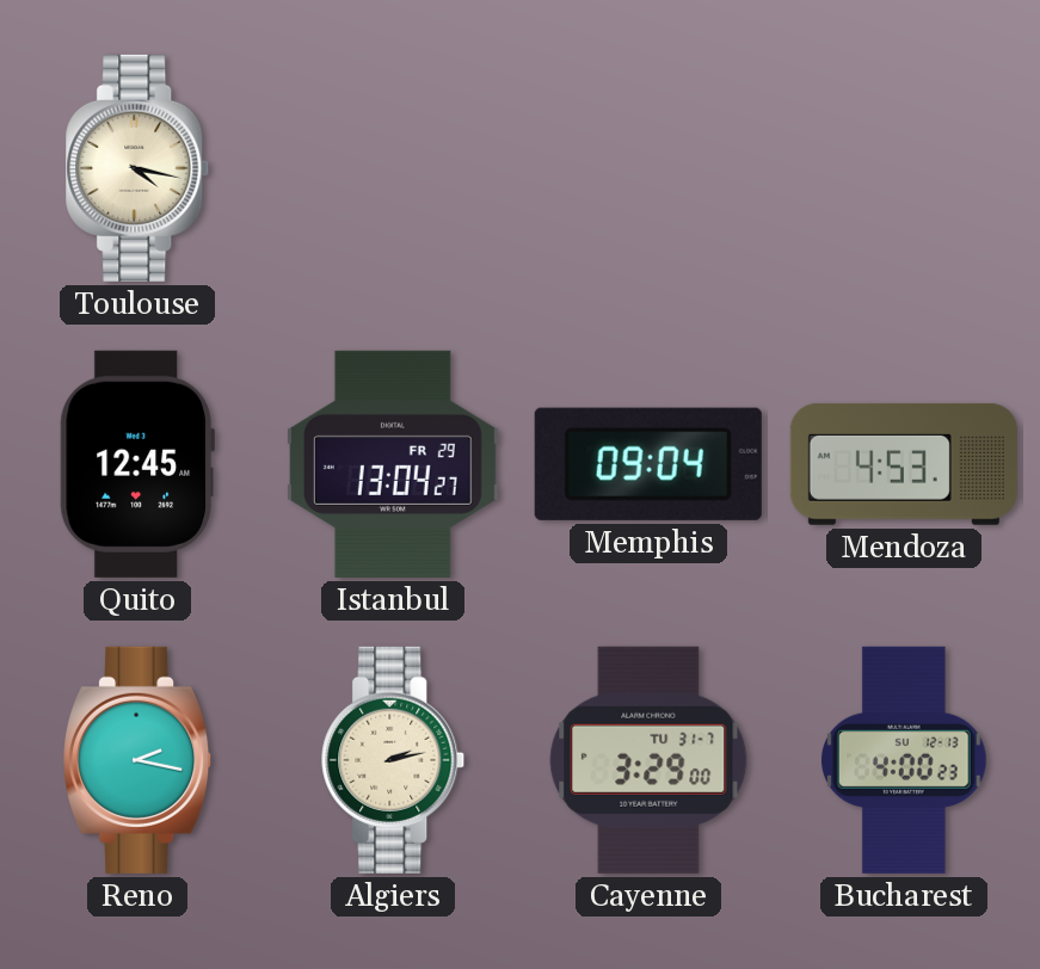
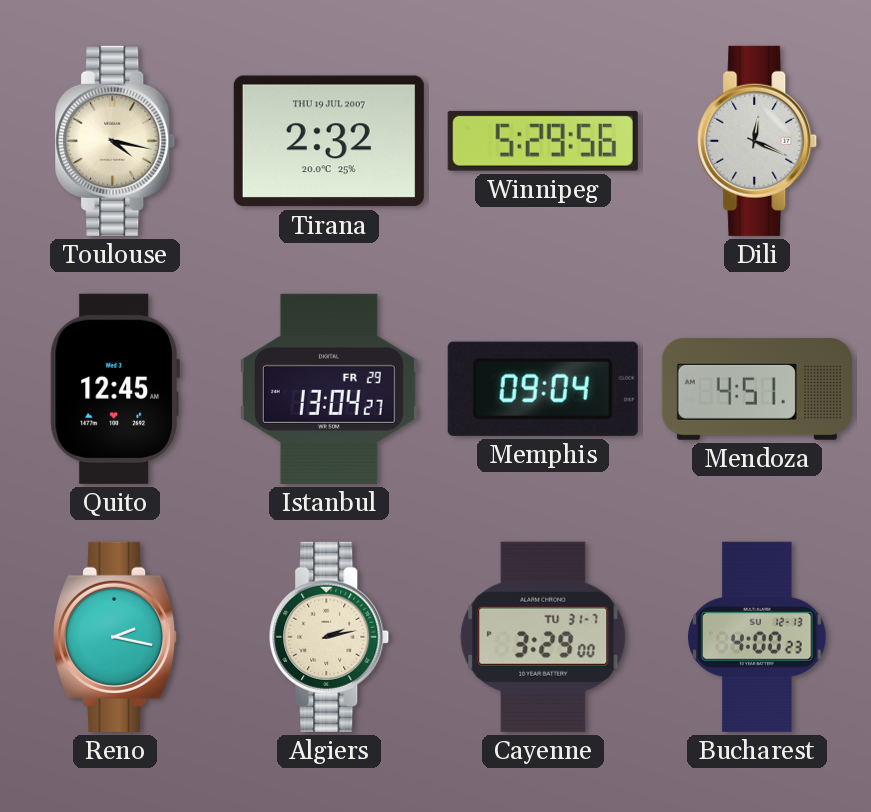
Tirana: none -> 2:32 (329, 141)
Winnipeg: none -> 5:29 (543, 141)
Dili: none -> 12:19 (757, 141)
Mendoza: 4:53 -> 4:51 (757, 389)
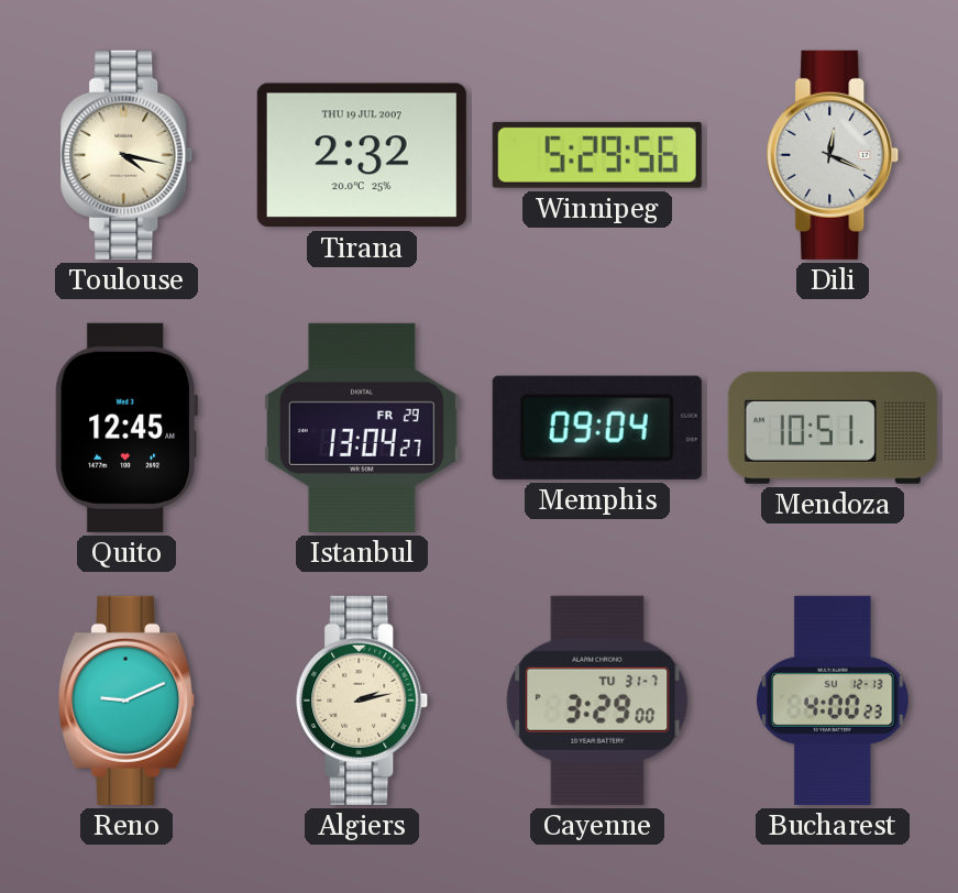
Mendoza: 4:51 -> 10:51 (833, 428)
Reno: 2:17 -> 9:11 (128, 701)
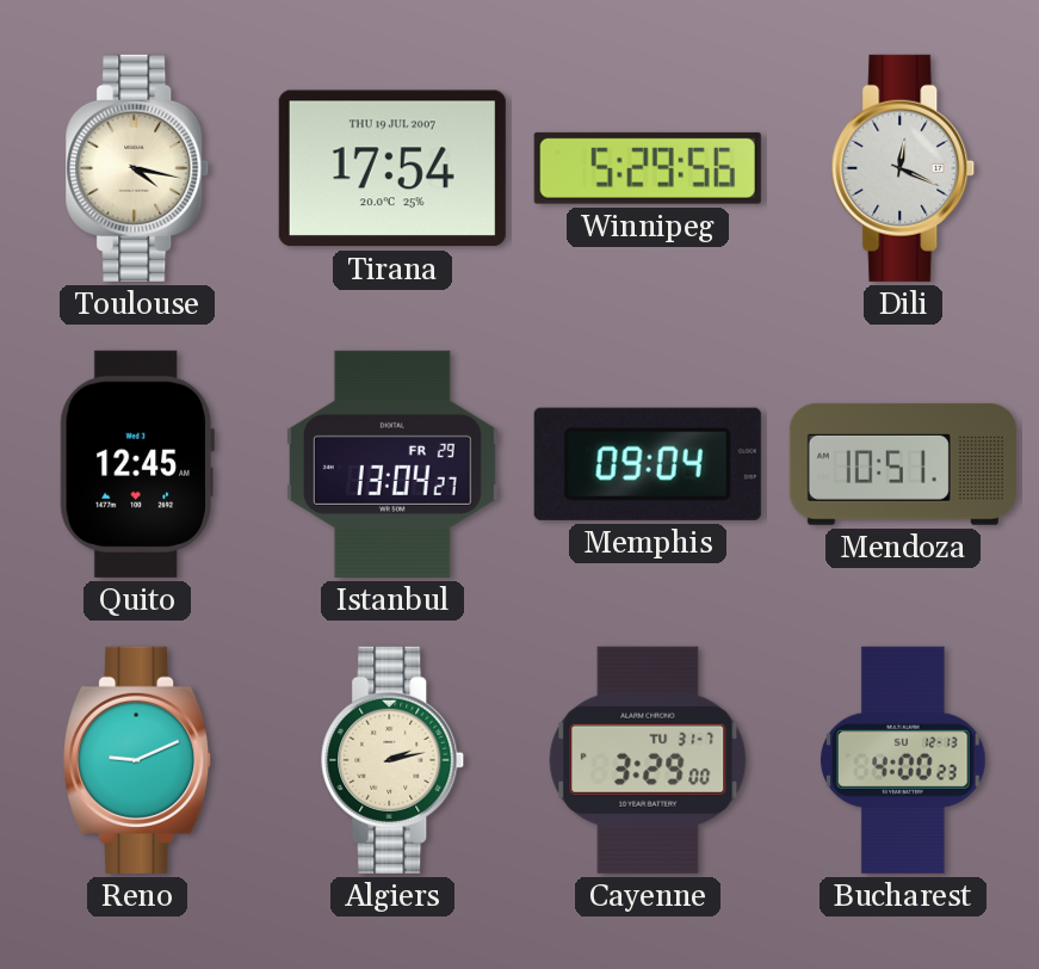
Tirana: 2:32 -> 17:54 (392, 168)
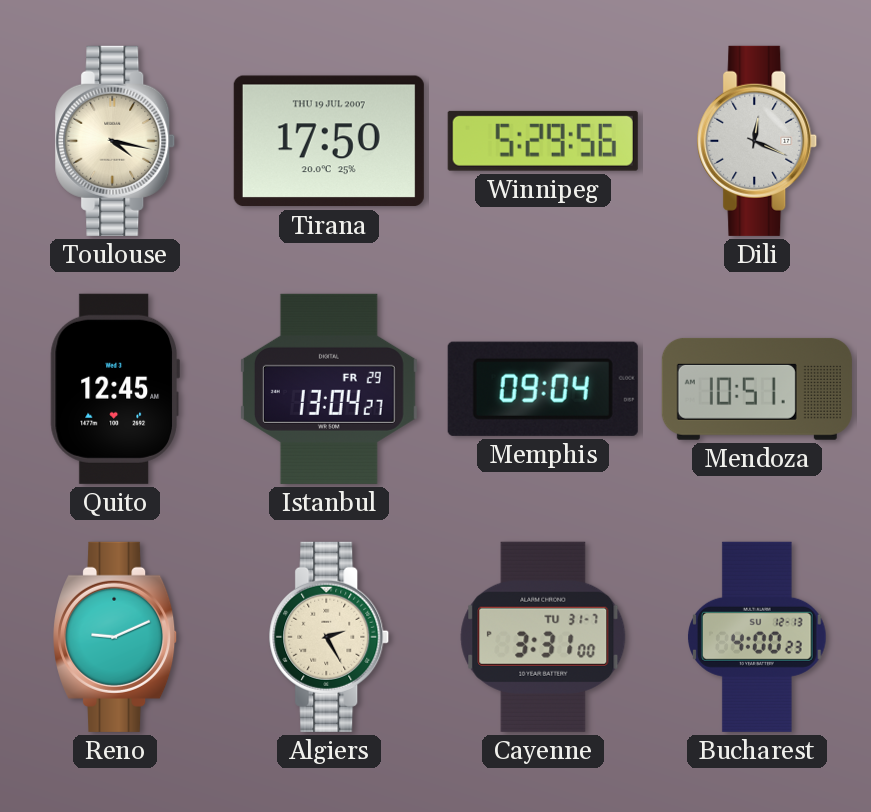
Tirana: 17:54 -> 17:50 (329, 141)
Algiers: 2:13 -> 2:25 (329, 637)
Cayenne: 3:29 -> 3:31 (543, 637)
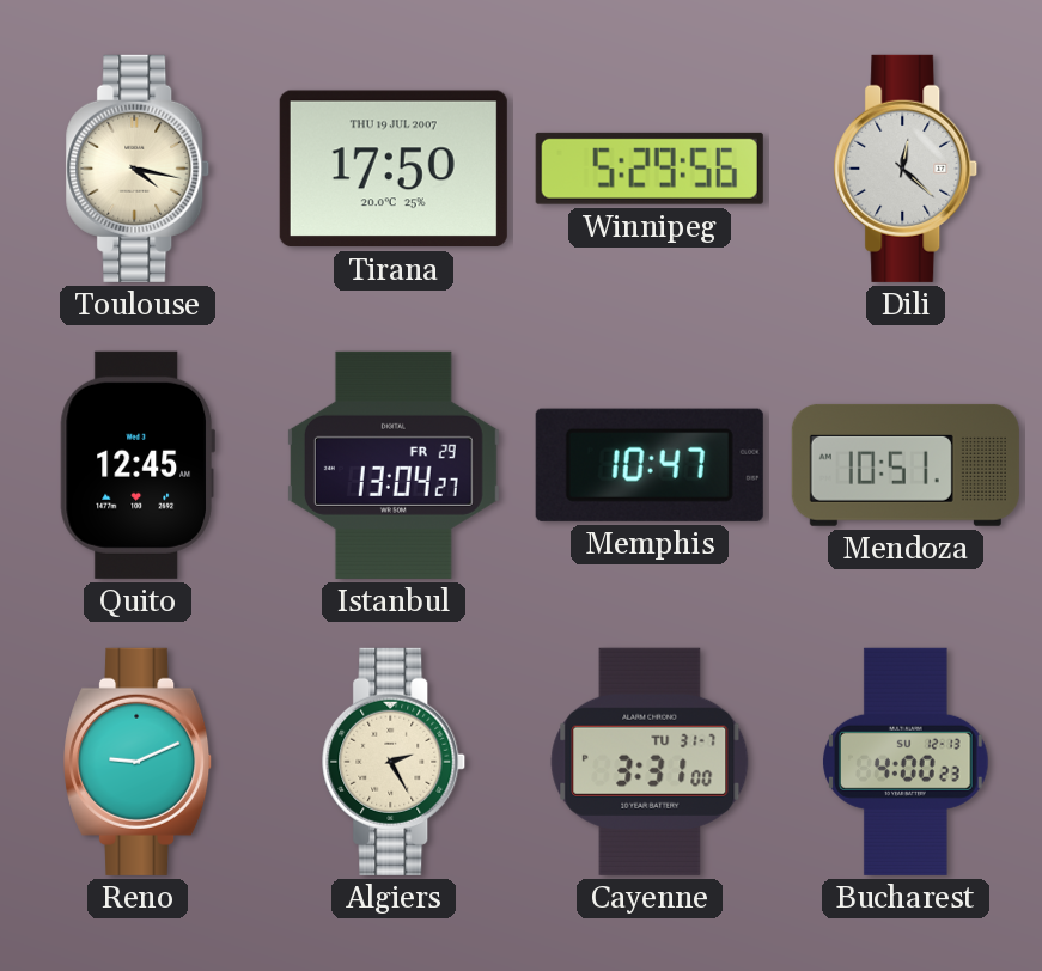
Dili: 12:19 -> 12:22 (906, 169)
Memphis: 09:04 -> 10:47 (650, 465)
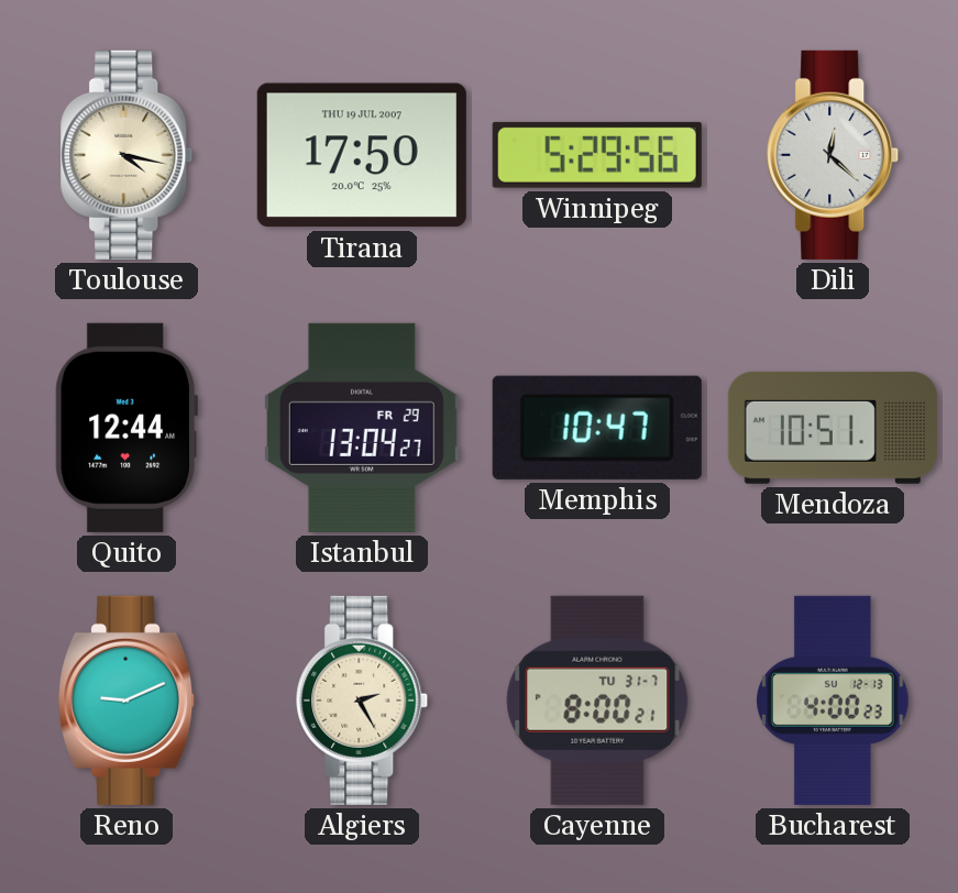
Quito: 12:45 -> 12:44 (125, 428)
Cayenne: 3:31 -> 8:00 (597, 701)
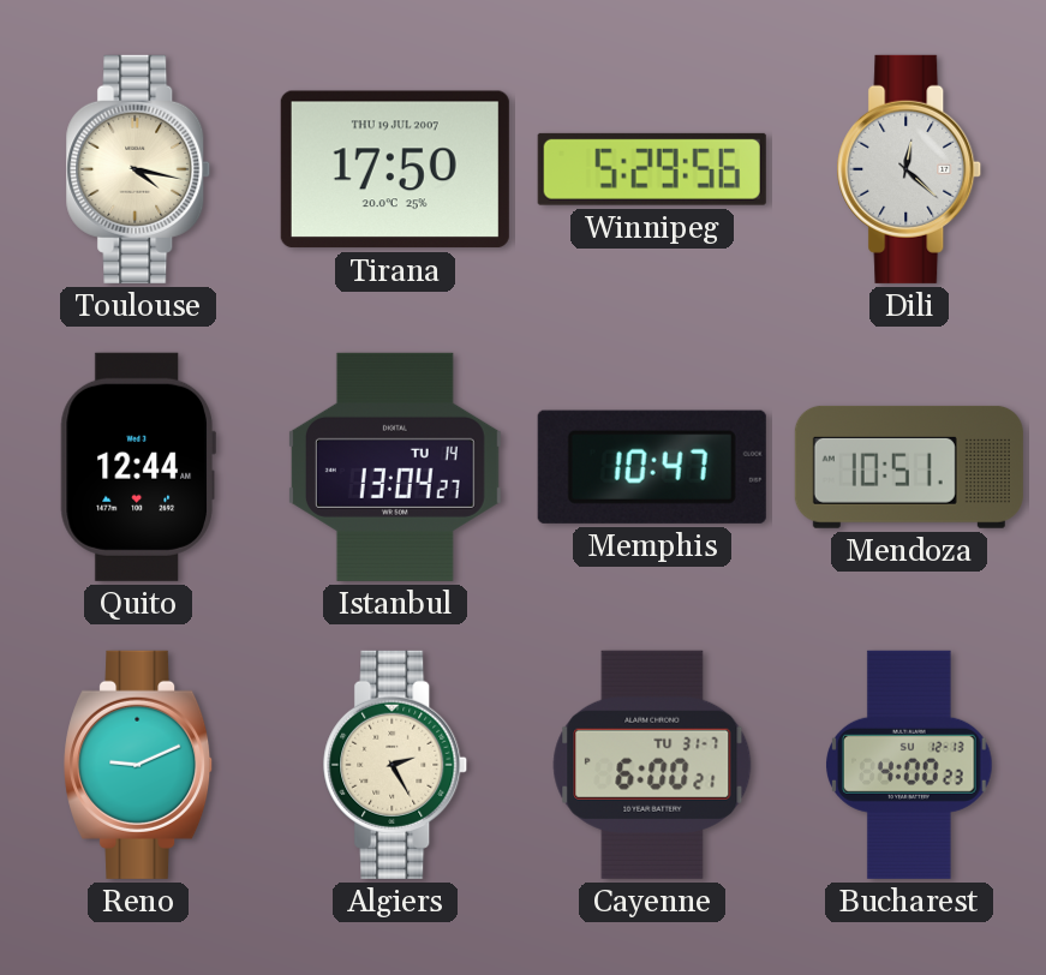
Istanbul date: FR 29 -> TU 14 (395, 467)
Cayenne: 8:00 -> 6:00 (652, 765)
